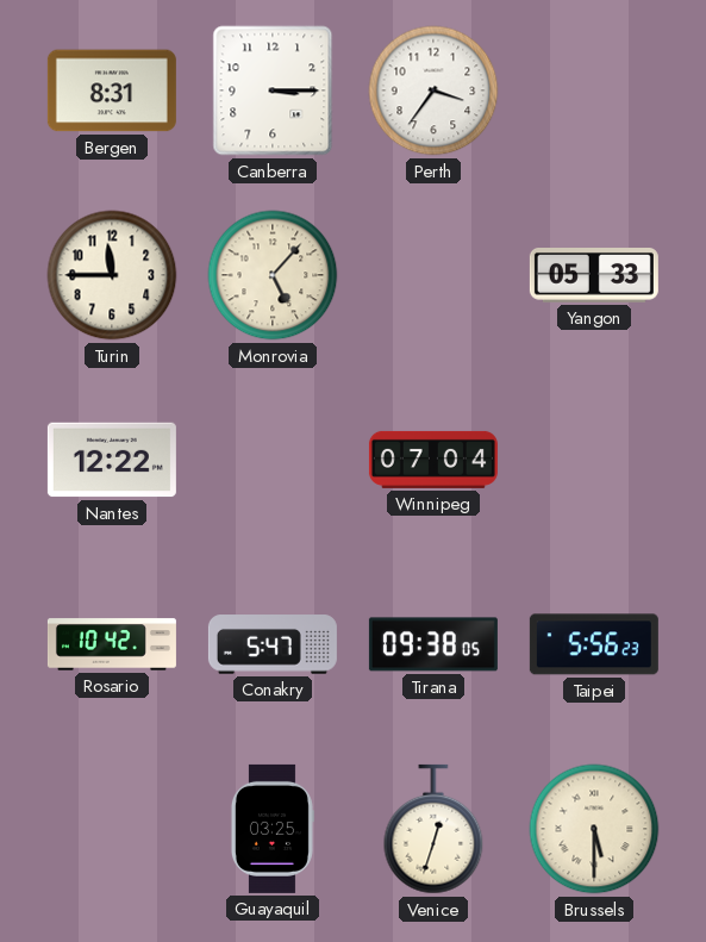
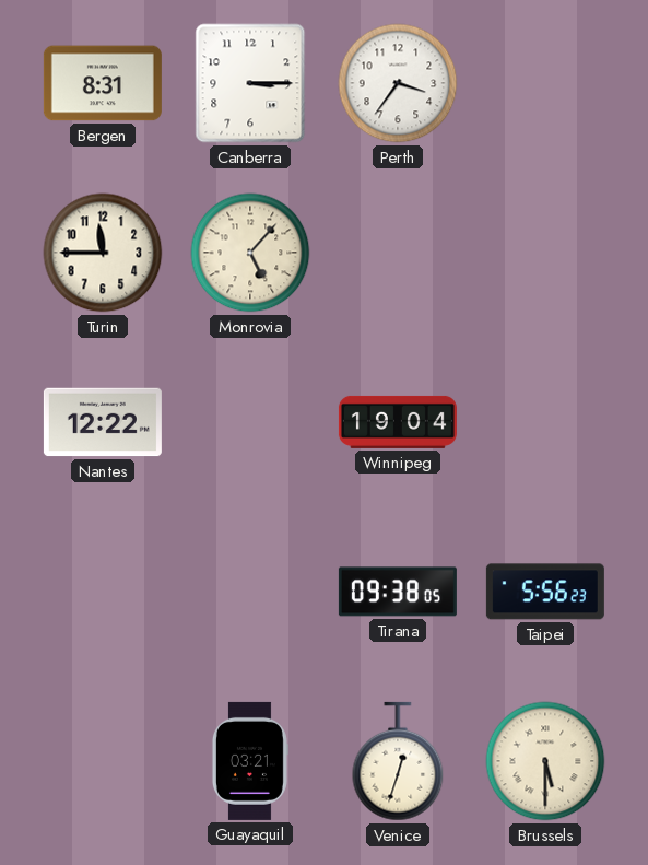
Yangon: 05:33 -> none (594, 276)
Winnipeg: 07:04 -> 19:04 (398, 422)
Rosario: 10:42 -> none (112, 644)
Conakry: 5:47 -> none (273, 644)
Guayaquil: 03:25 -> 03:21 (249, 761)
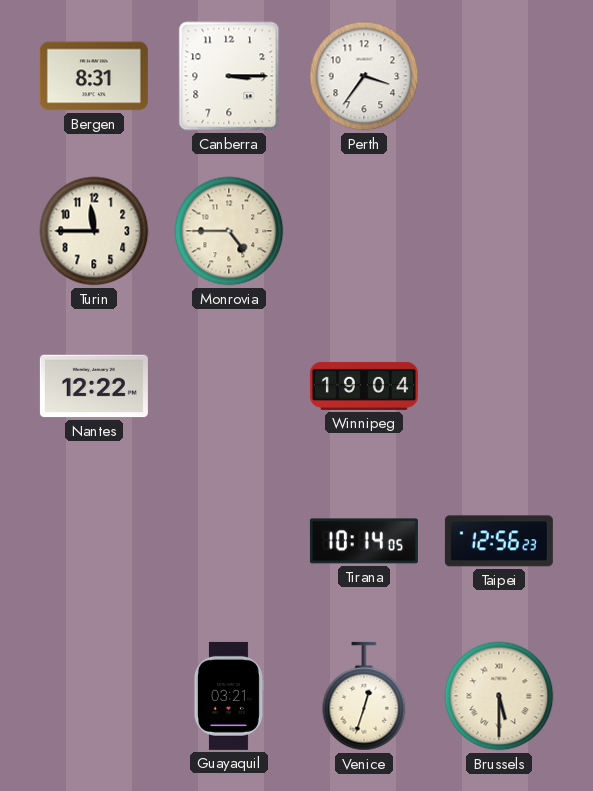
Monrovia: 5:07 -> 4:45 (229, 231)
Tirana: 09:38 -> 10:14 (364, 541)
Taipei: 5:56 -> 12:56 (499, 541)
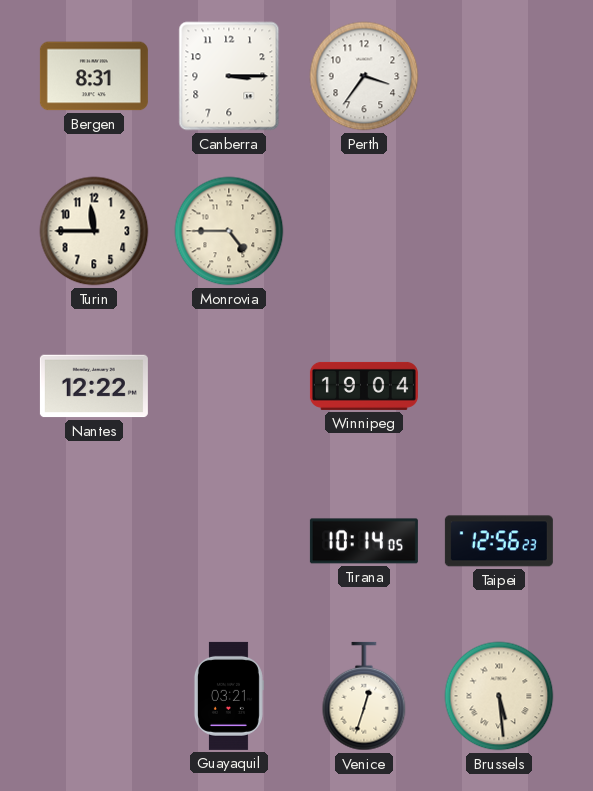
Brussels: 5:30 -> 5:29 (499, 696)
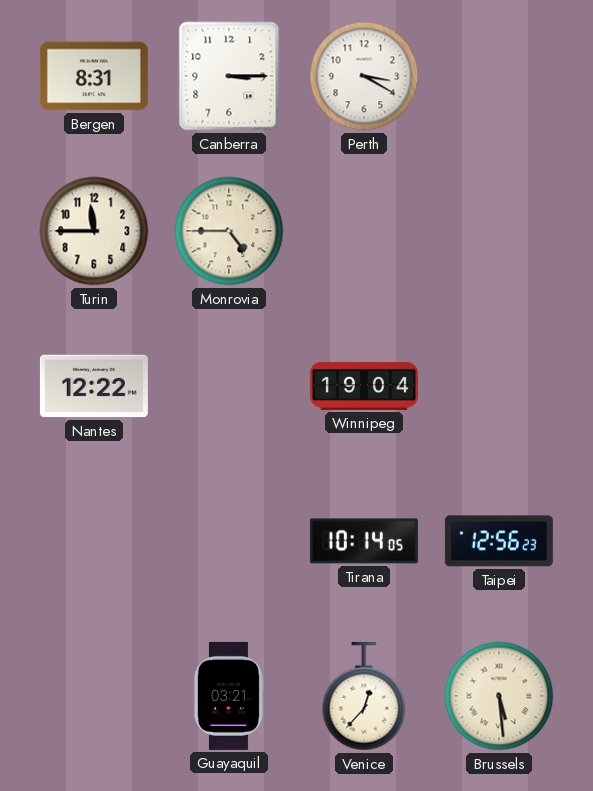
Perth: 3:36 -> 3:20 (364, 76)
Venice: 12:33 -> 12:37 (364, 696)
